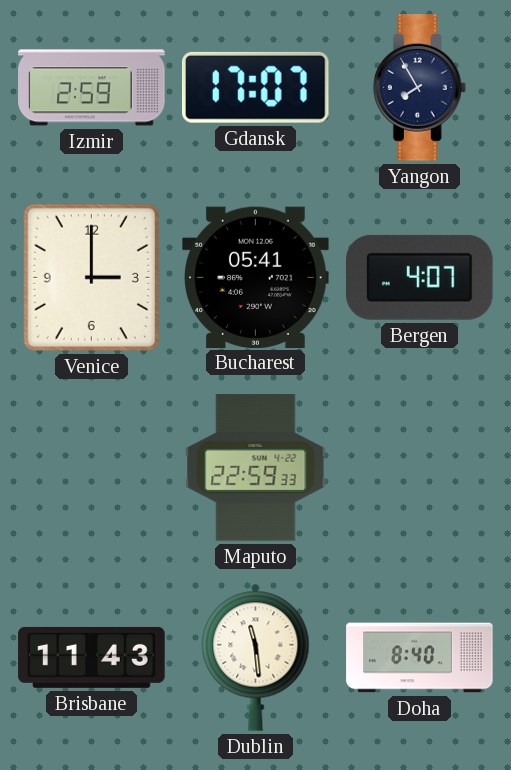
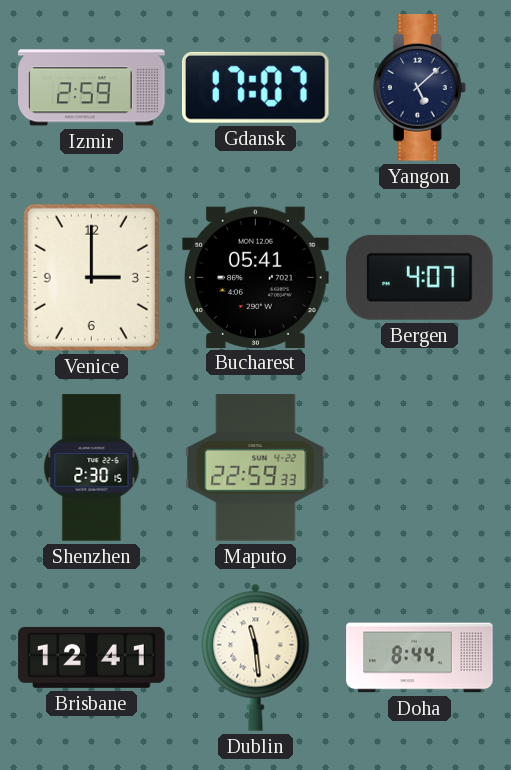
Yangon: 7:55 -> 5:08 (419, 88)
Shenzhen: none -> 2:30 (92, 468)
Brisbane: 11:43 -> 12:41 (92, 657)
Doha: 8:40 -> 8:44 (420, 658)
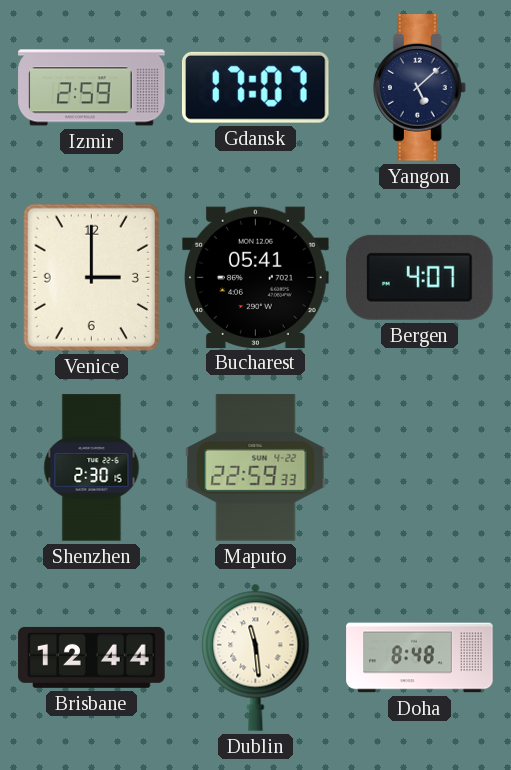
Brisbane: 12:41 -> 12:44 (92, 657)
Doha: 8:44 -> 8:48 (420, 658)
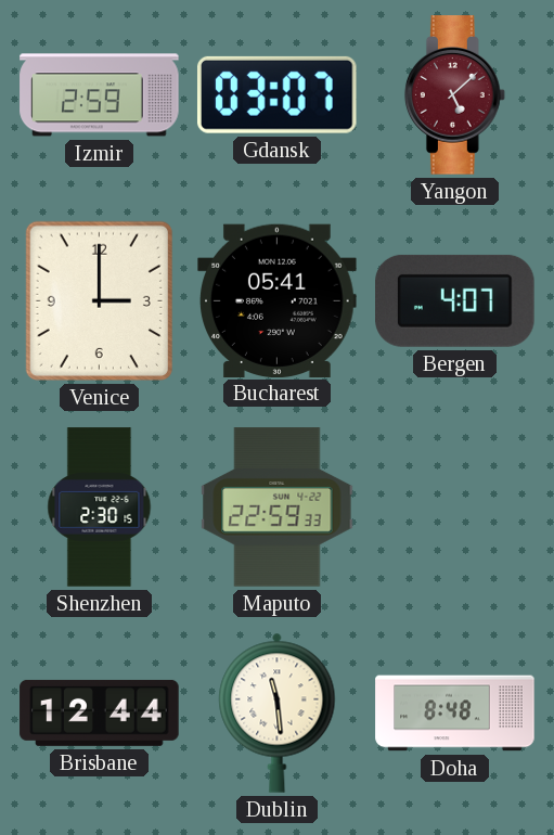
Gdansk: 17:07 -> 03:07 (276, 94)
Yangon dial: navy -> burgundy (454, 95)
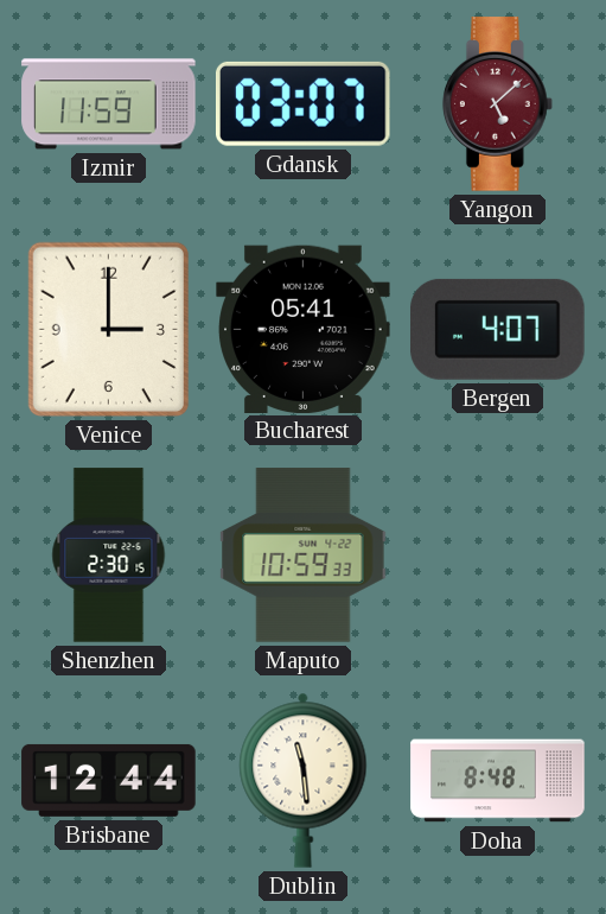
Izmir: 2:59 -> 11:59 (109, 104)
Maputo: 22:59 -> 10:59 (304, 556)
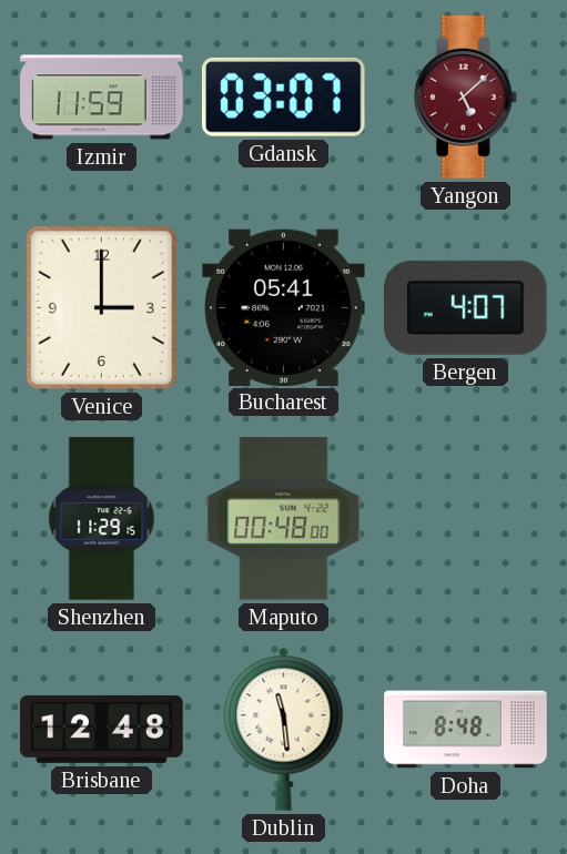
Shenzhen: 2:30 -> 11:29 (102, 519)
Maputo: 10:59 -> 00:48 (284, 519)
Brisbane: 12:44 -> 12:48 (102, 729)
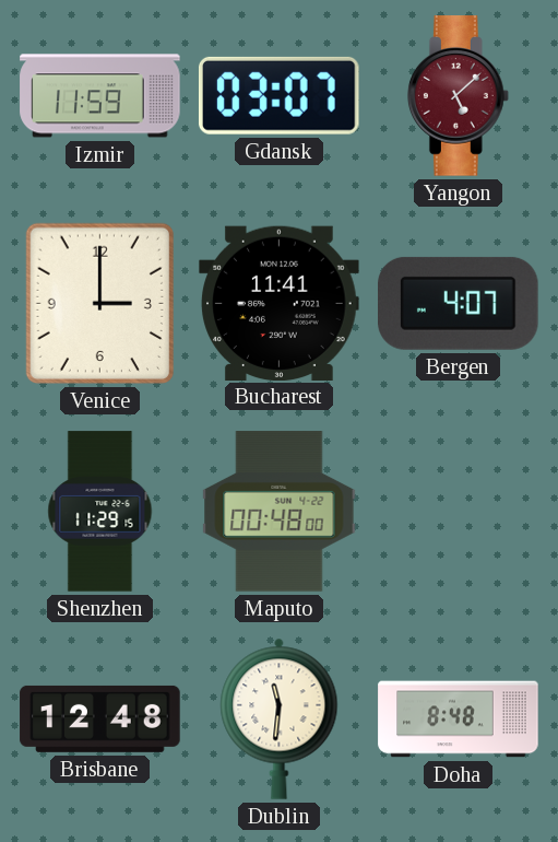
Bucharest: 05:41 -> 11:41 (280, 303)
Dublin: 11:29 -> 11:31 (280, 718)
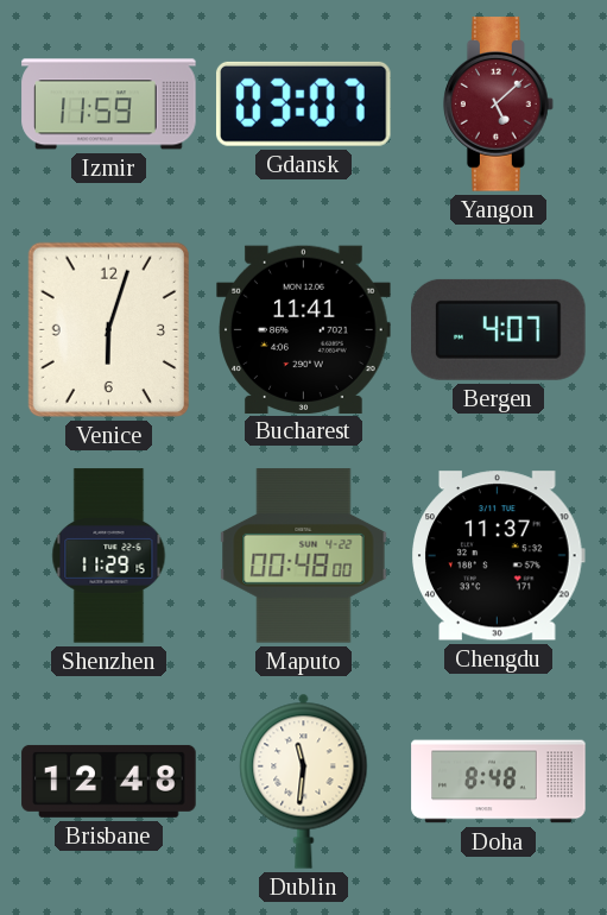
Venice: 3:00 -> 6:03 (108, 329)
Chengdu: none -> 11:37 (498, 556)
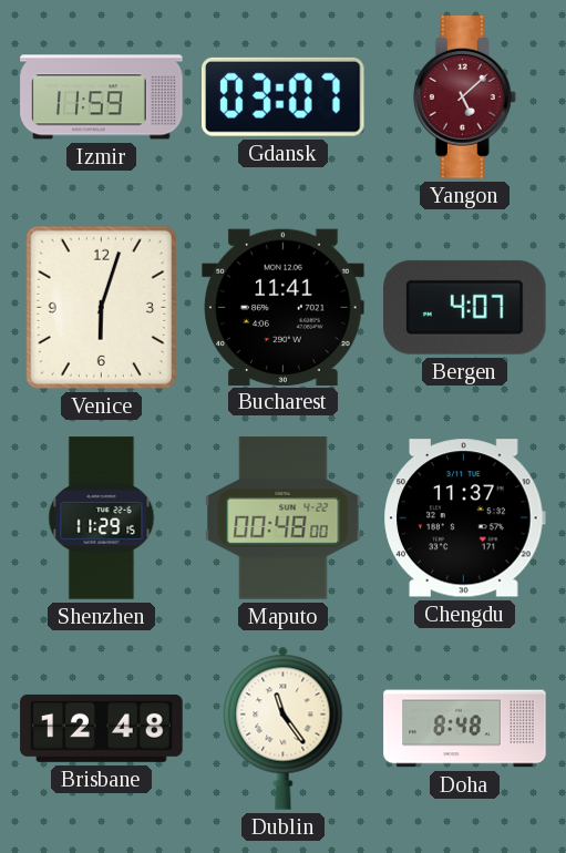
Dublin: 11:31 -> 11:24 (284, 728)
